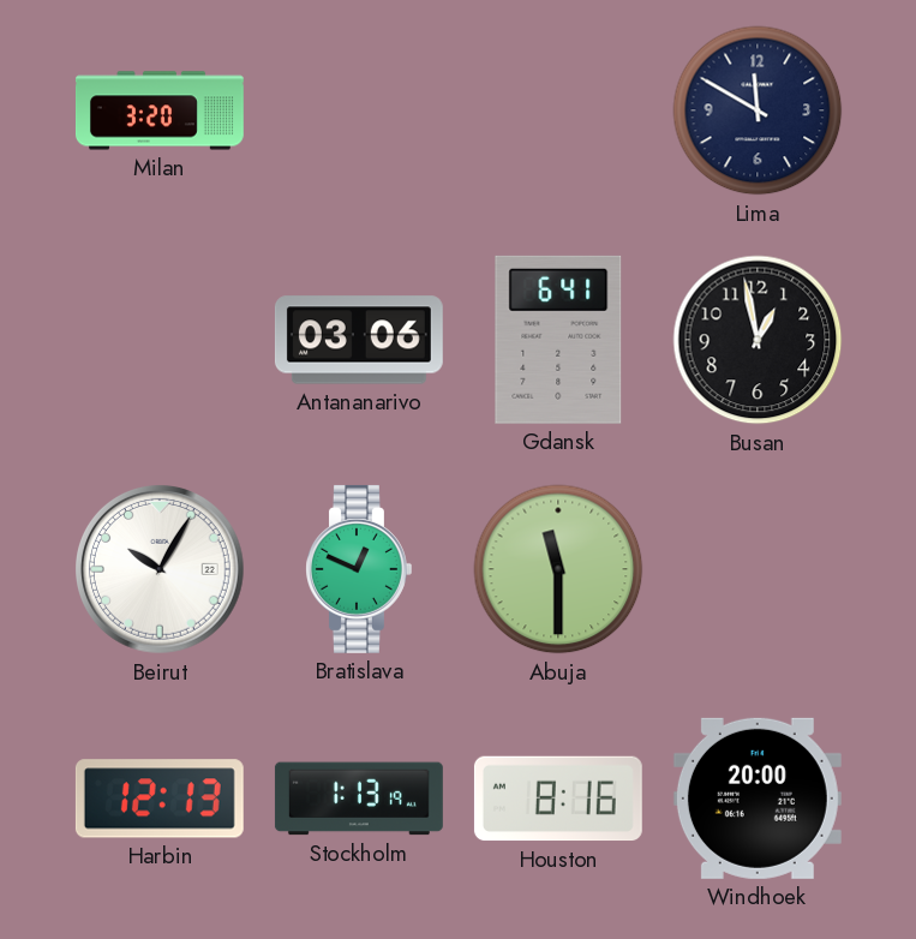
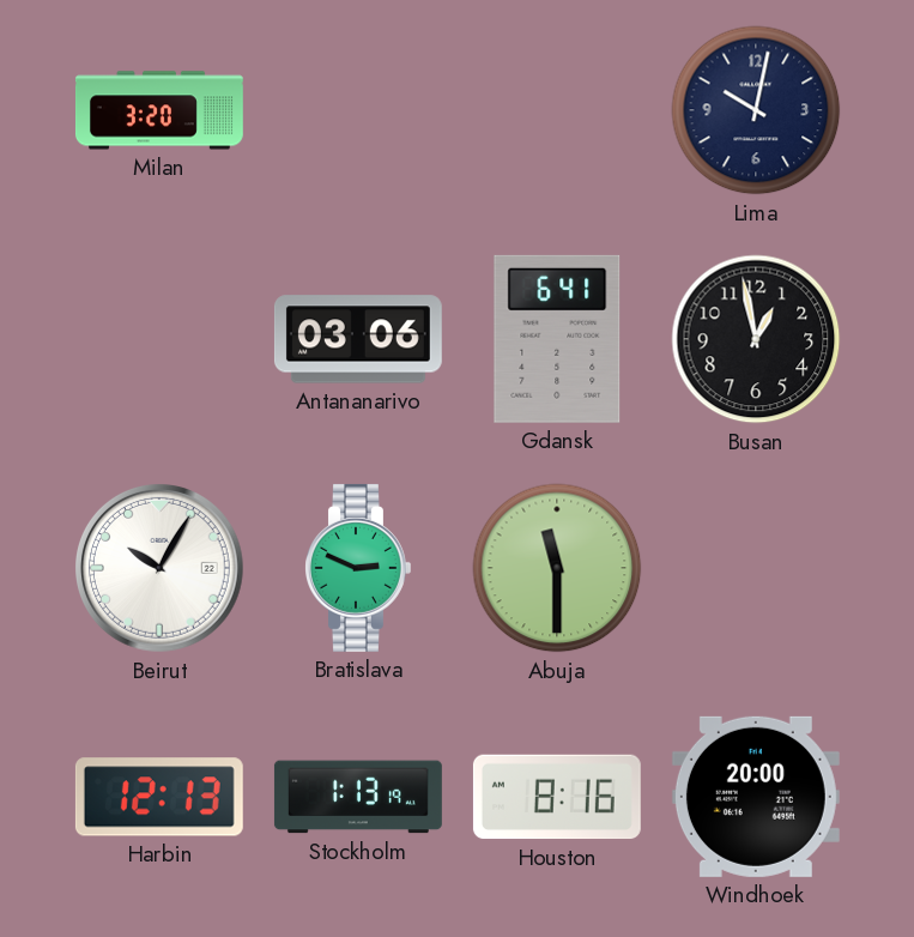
Lima: 11:50 -> 10:02 (756, 110)
Bratislava: 12:49 -> 2:49 (358, 568)
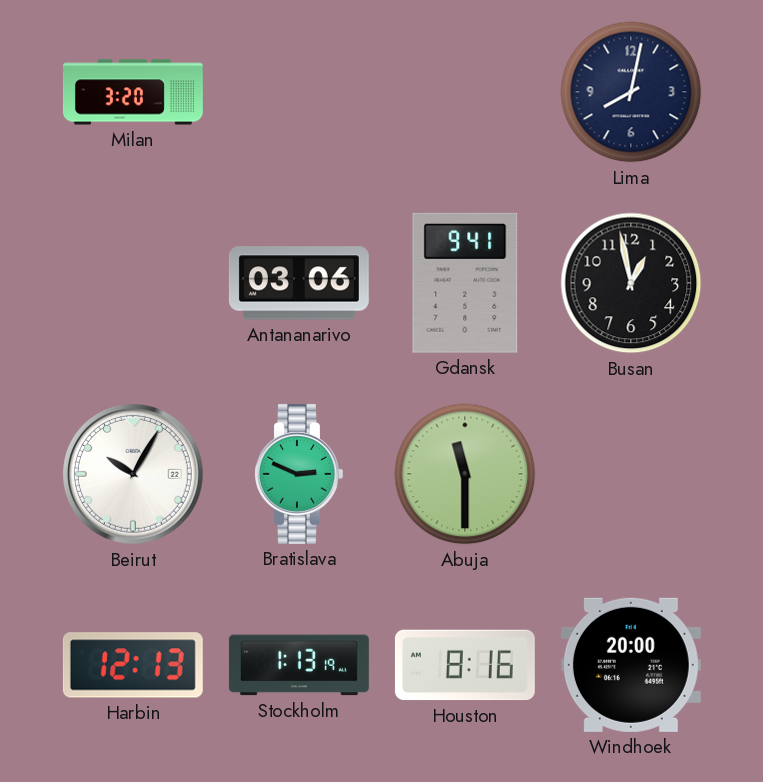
Lima: 10:02 -> 8:02 (631, 92)
Gdansk: 6:41 -> 9:41 (465, 283)
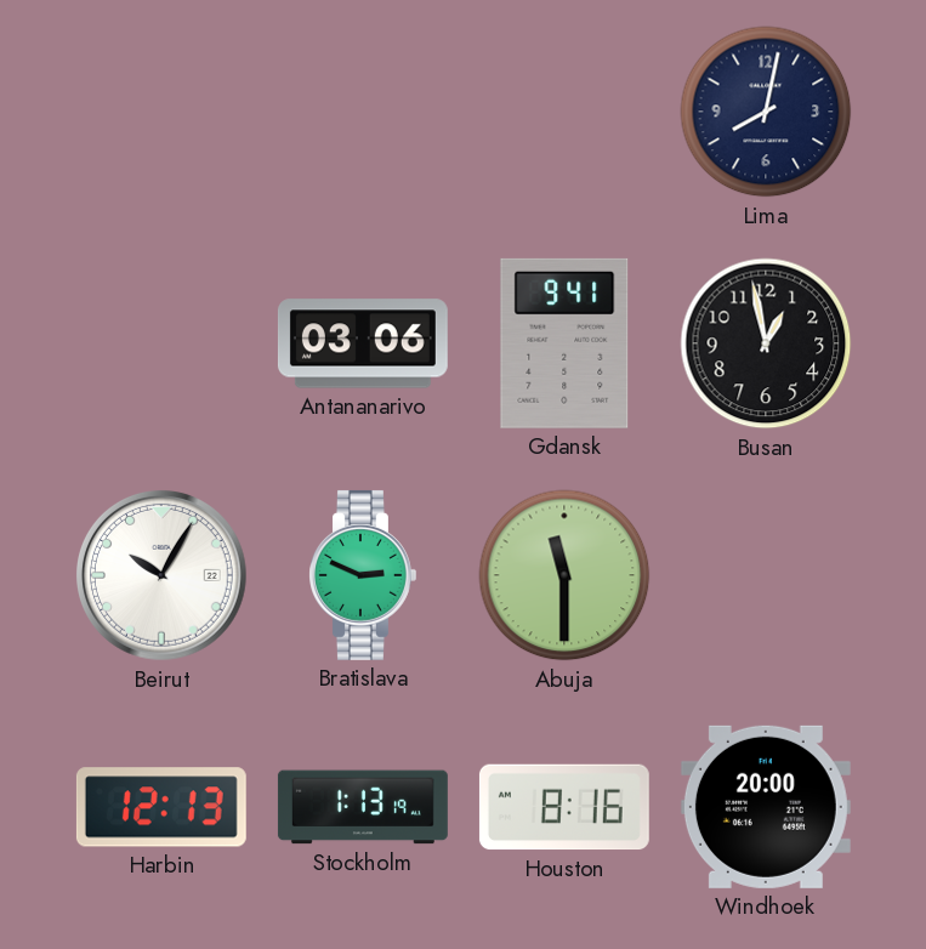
Milan: 3:20 -> none (133, 92)
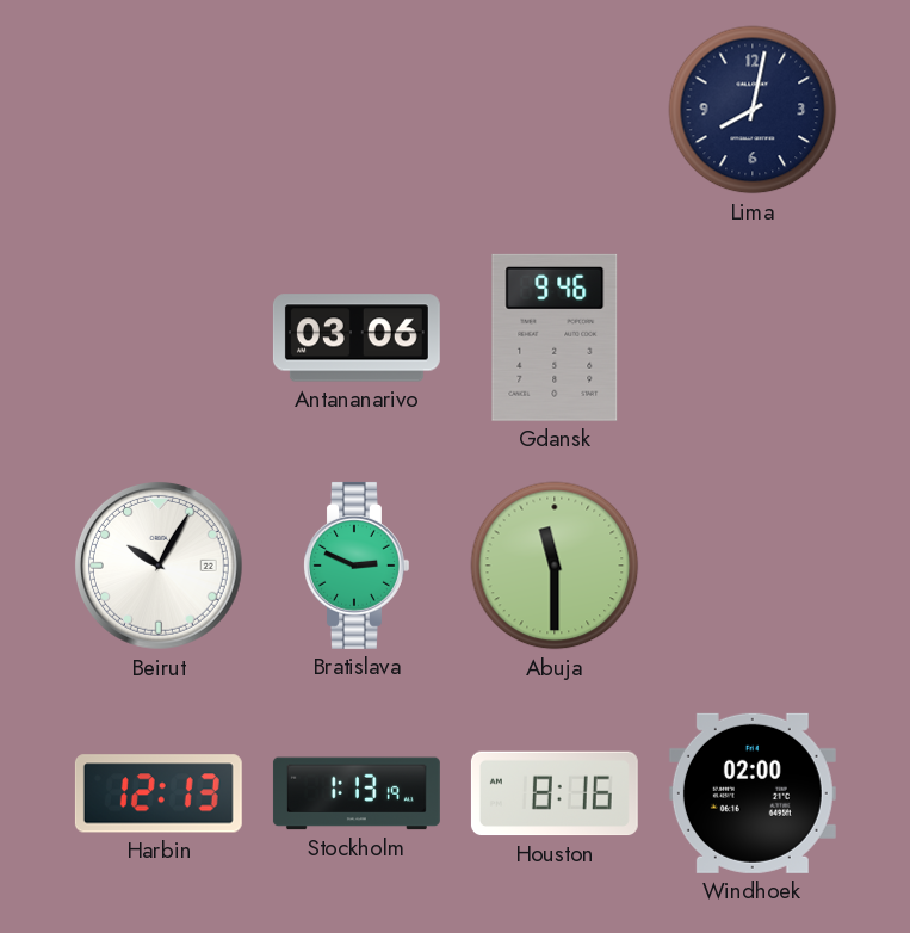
Gdansk: 9:41 -> 9:46 (555, 338)
Busan: 12:58 -> none (766, 343)
Windhoek: 20:00 -> 02:00 (753, 793)
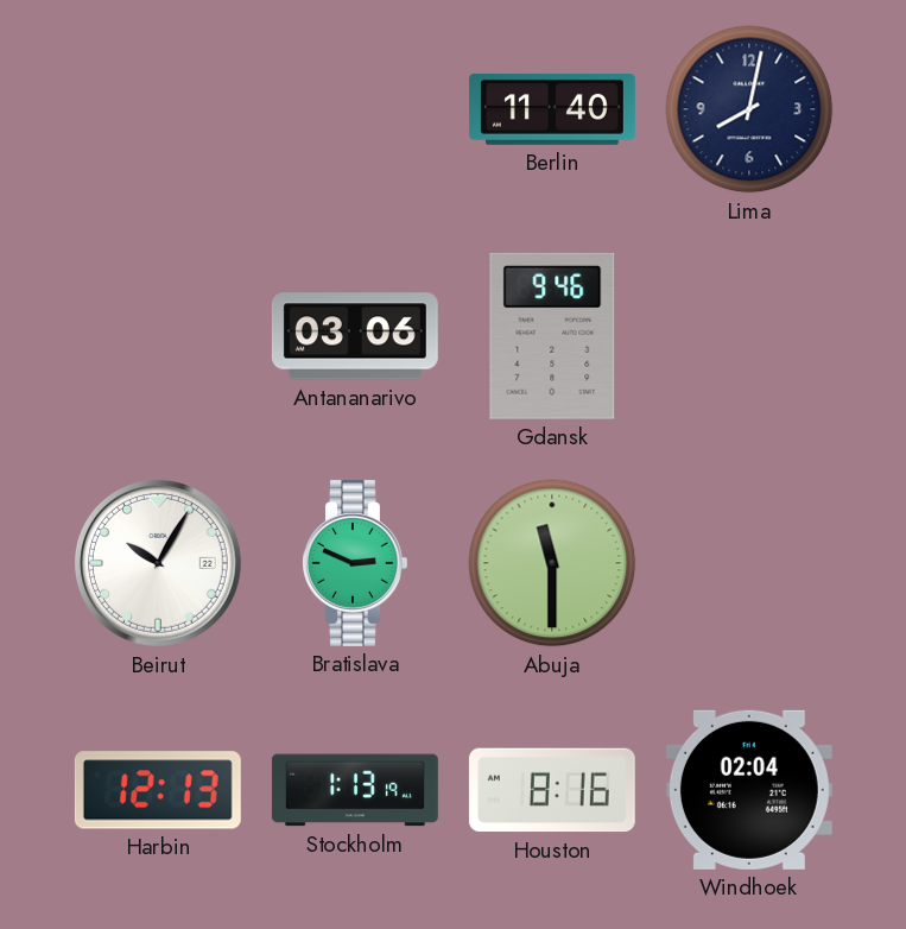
Berlin: none -> 11:40 (552, 109)
Windhoek: 02:00 -> 02:04 (749, 790)
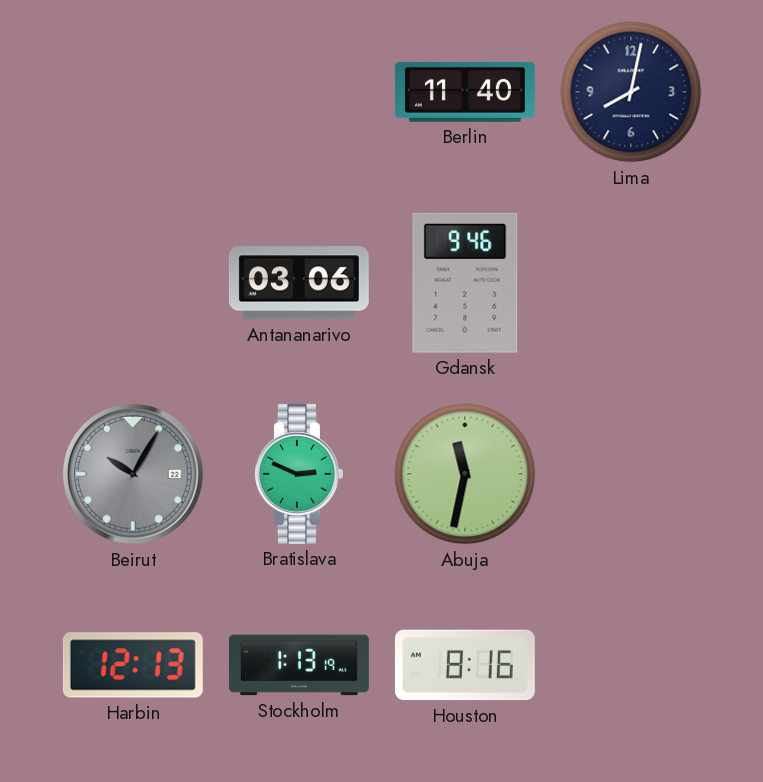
Beirut dial: white -> grey (134, 475)
Abuja: 11:30 -> 11:32 (465, 474)
Windhoek: 02:04 -> none (749, 790)
